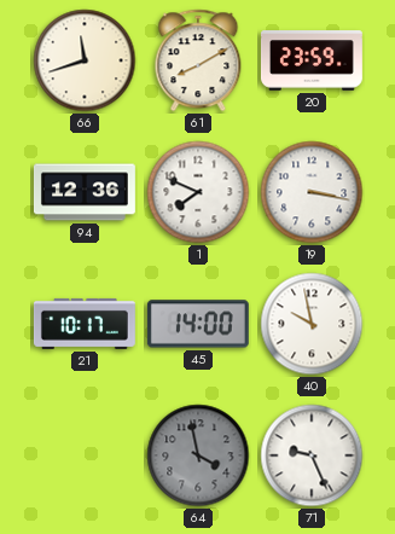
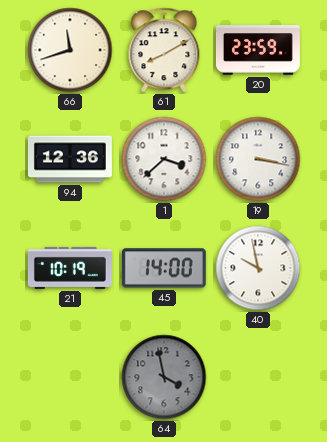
1: 7:49 -> 3:38 (164, 159)
21: 10:17 -> 10:19 (70, 268)
71: 9:26 -> none (312, 455)
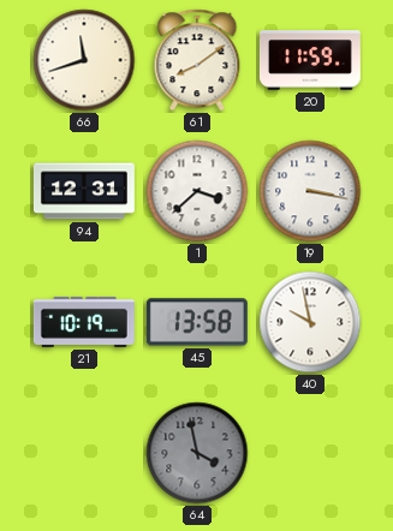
61: 8:10 -> 8:09 (197, 60)
20: 23:59 -> 11:59 (310, 60)
94: 12:36 -> 12:31 (84, 191)
45: 14:00 -> 13:58 (197, 322)
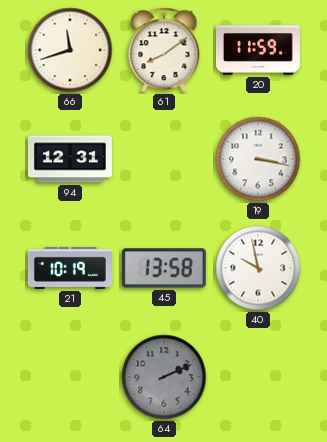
1: 3:38 -> none (197, 191)
64: 3:58 -> 2:11 (164, 377)
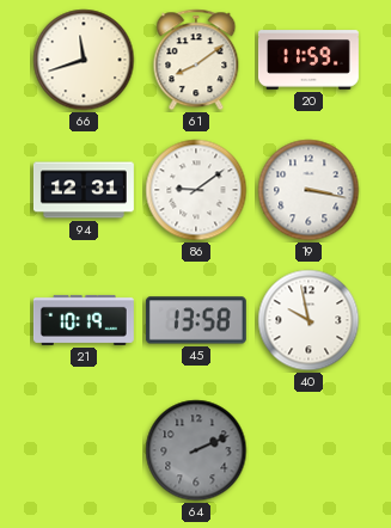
86: none -> 9:09 (196, 190)
